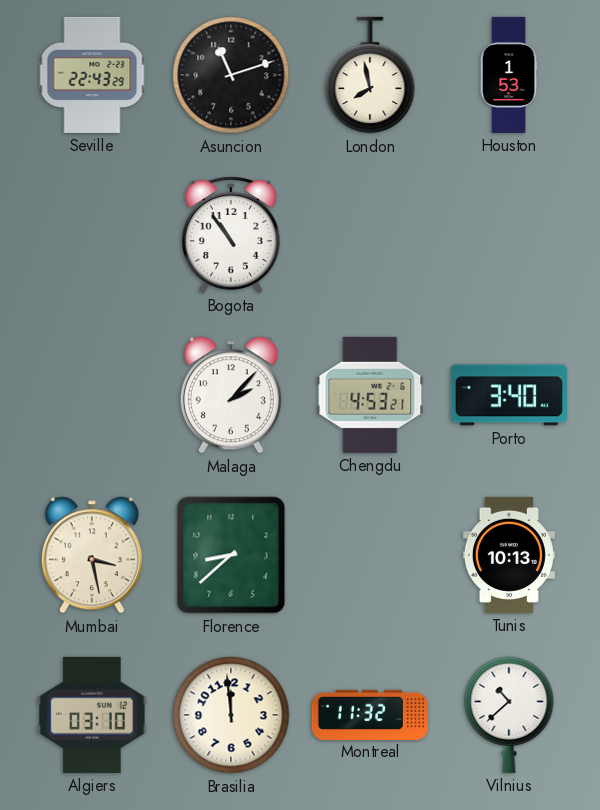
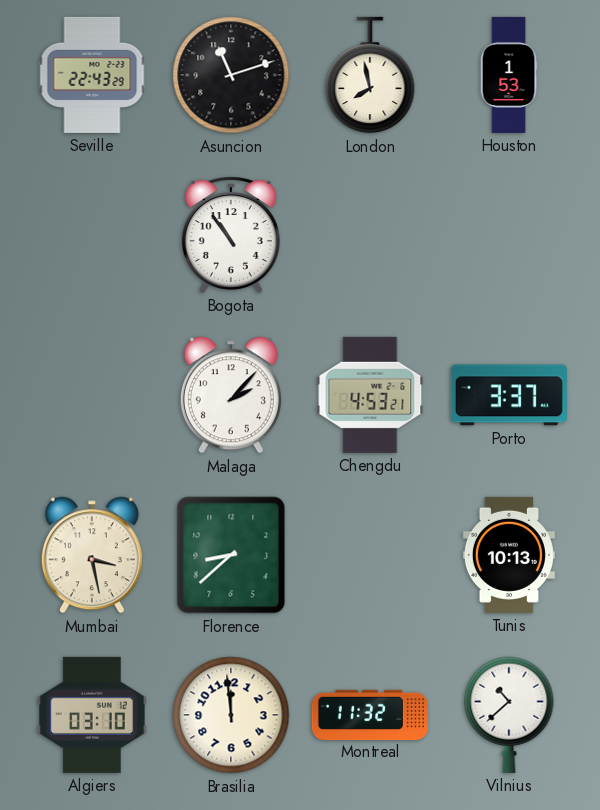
Porto: 3:40 -> 3:37 (509, 395)
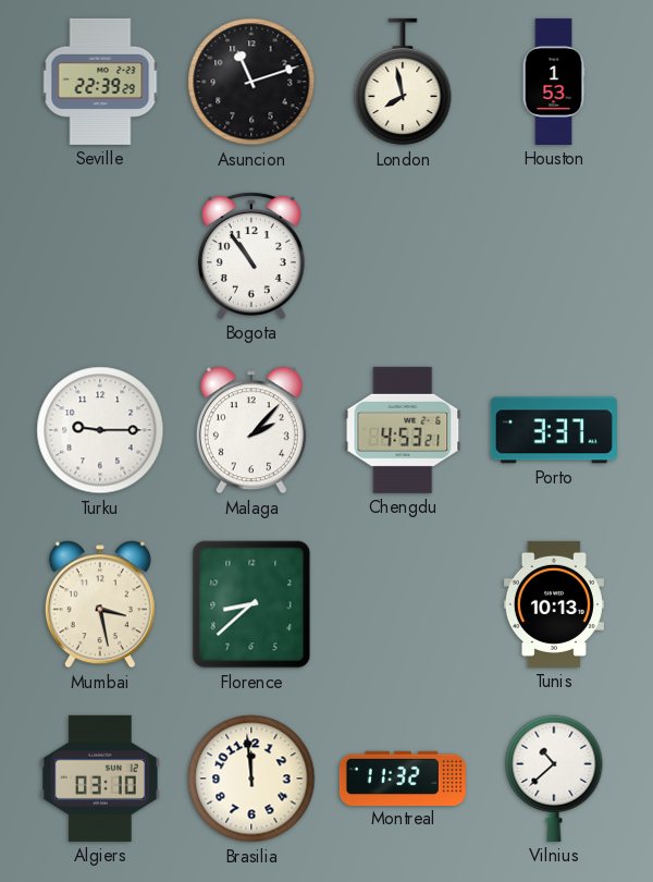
Seville: 22:43 -> 22:39 (100, 82)
Turku: none -> 9:15 (100, 430)
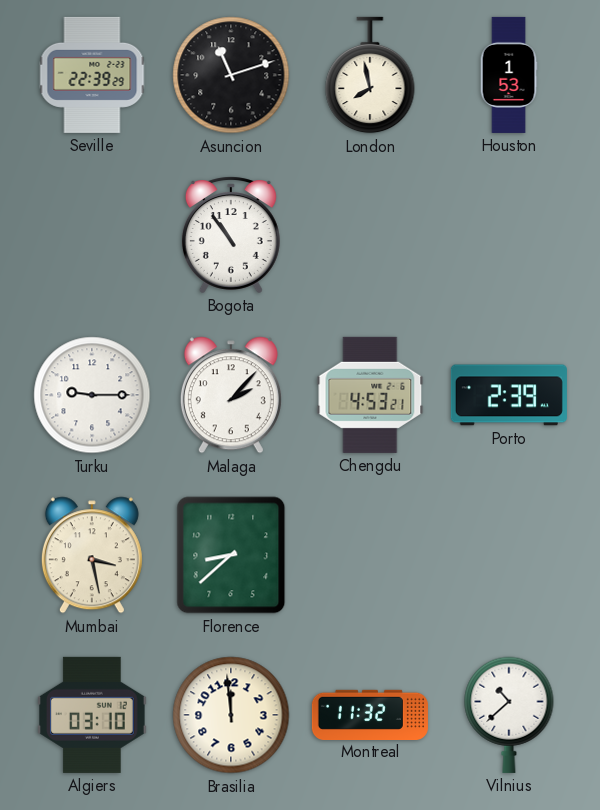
Porto: 3:37 -> 2:39 (509, 395)
Tunis: 10:13 -> none (554, 604)
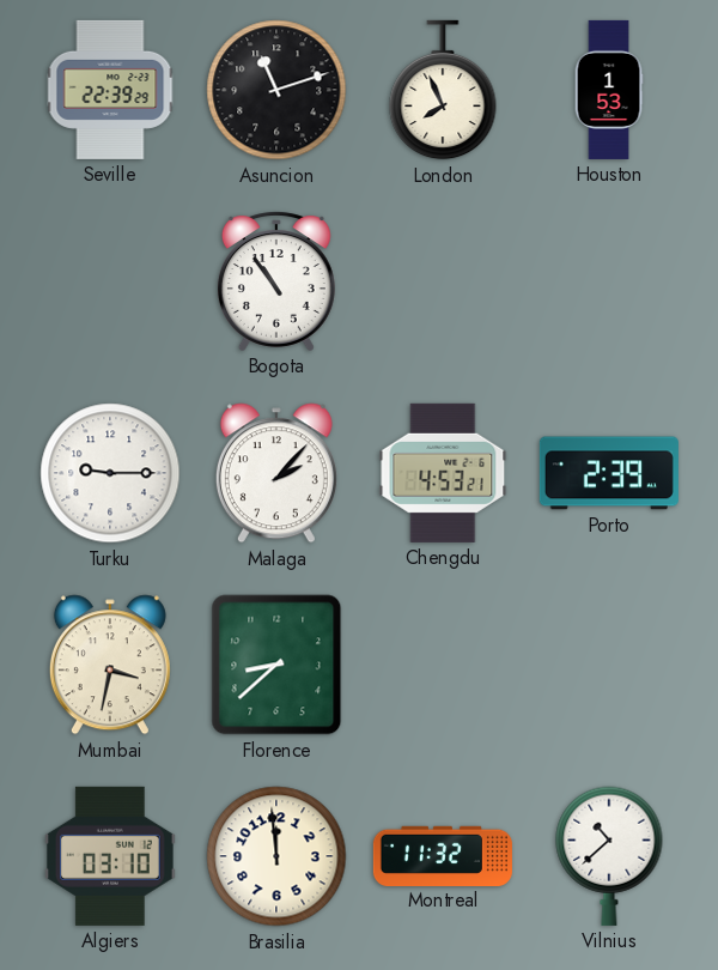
London: 7:58 -> 7:56 (443, 90)
Mumbai: 3:28 -> 3:32 (110, 665)
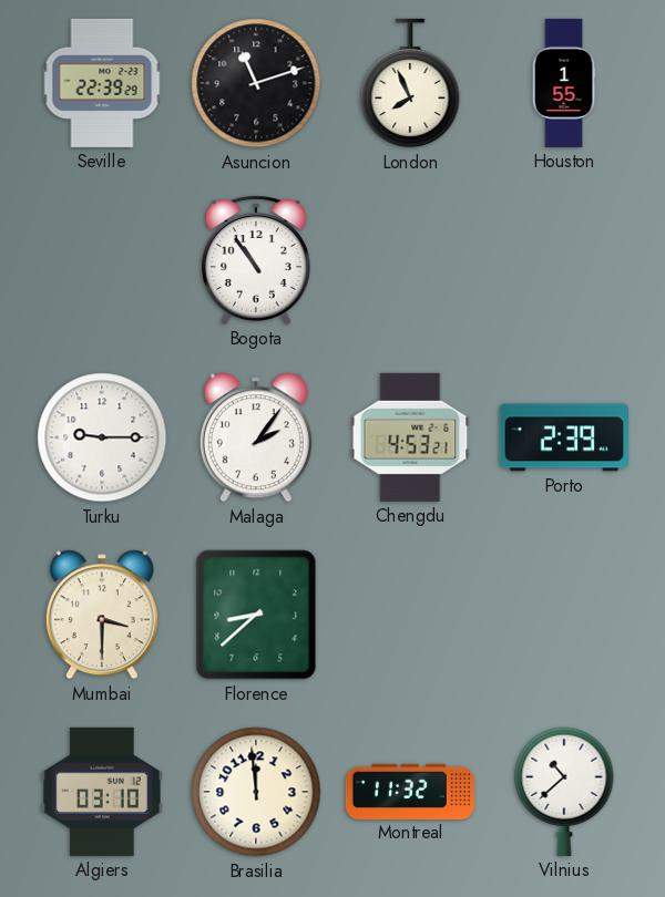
Houston: 1:53 -> 1:55 (564, 83)
Malaga: 2:07 -> 2:06 (256, 437)
Mumbai: 3:32 -> 3:30 (102, 615)
